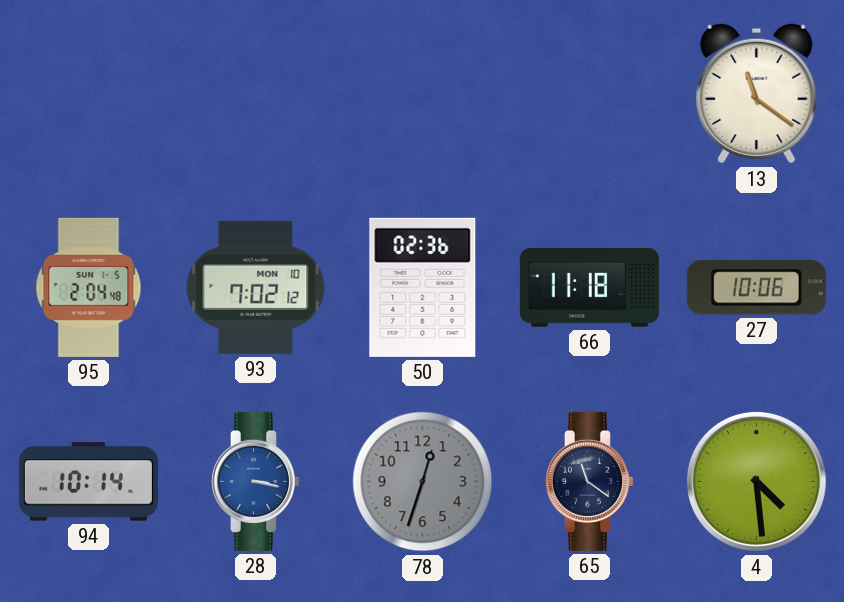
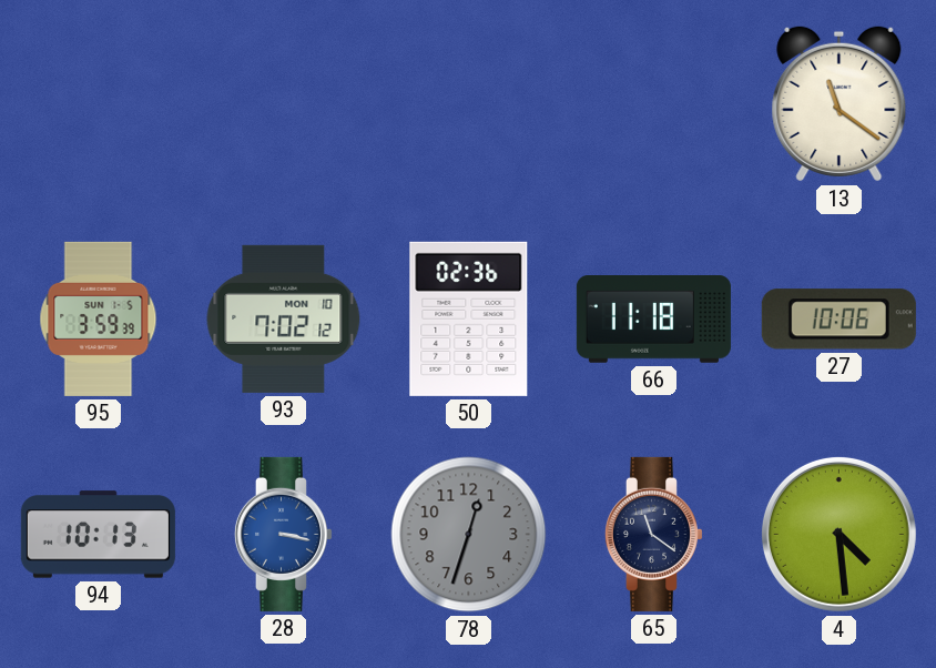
95: 2:04 -> 3:59 (99, 318)
94: 10:14 -> 10:13 (98, 535)
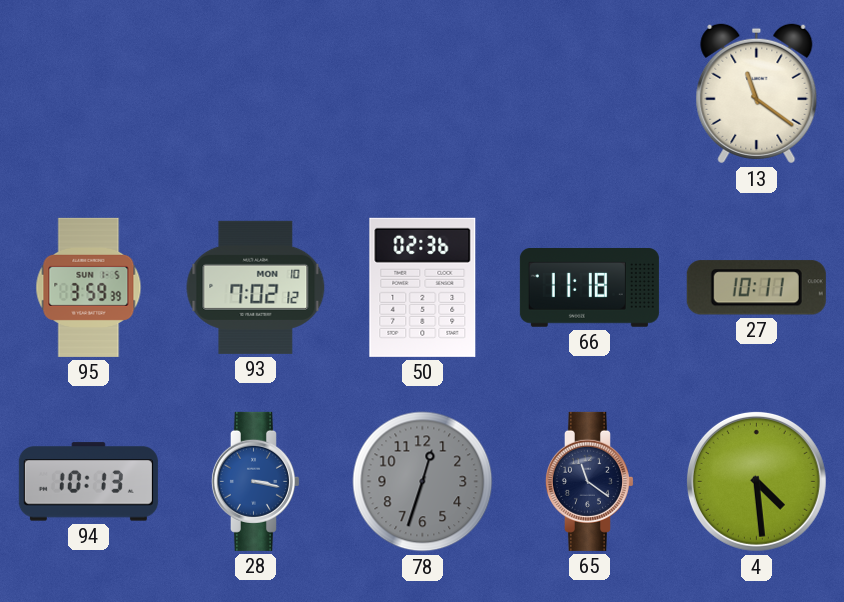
27: 10:06 -> 10:11 (756, 288)
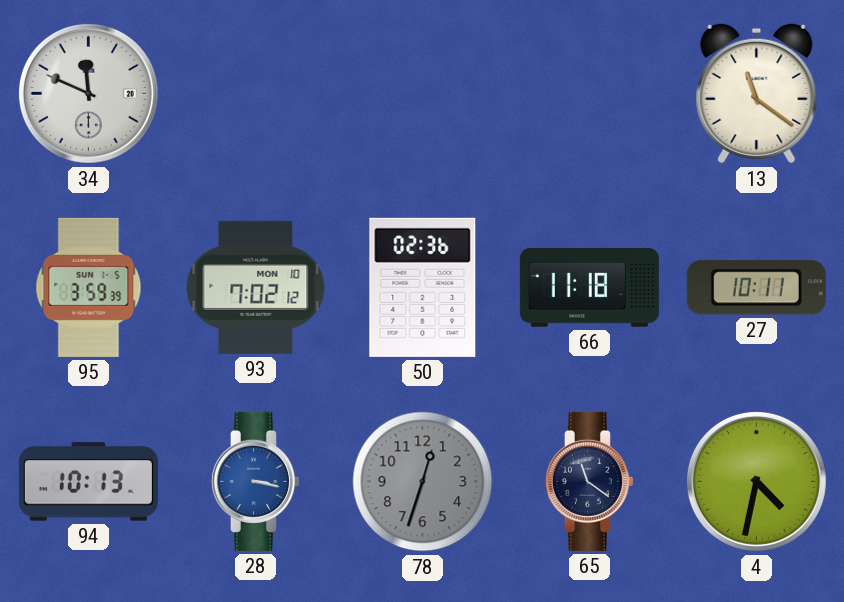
34: none -> 11:49 (88, 93)
4: 4:29 -> 4:32 (756, 481)
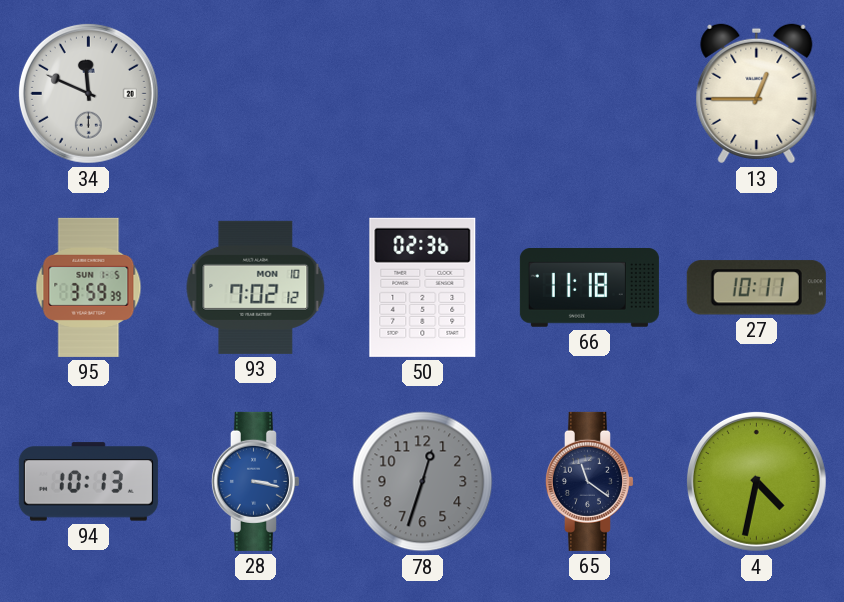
13: 11:21 -> 12:45 (757, 94)
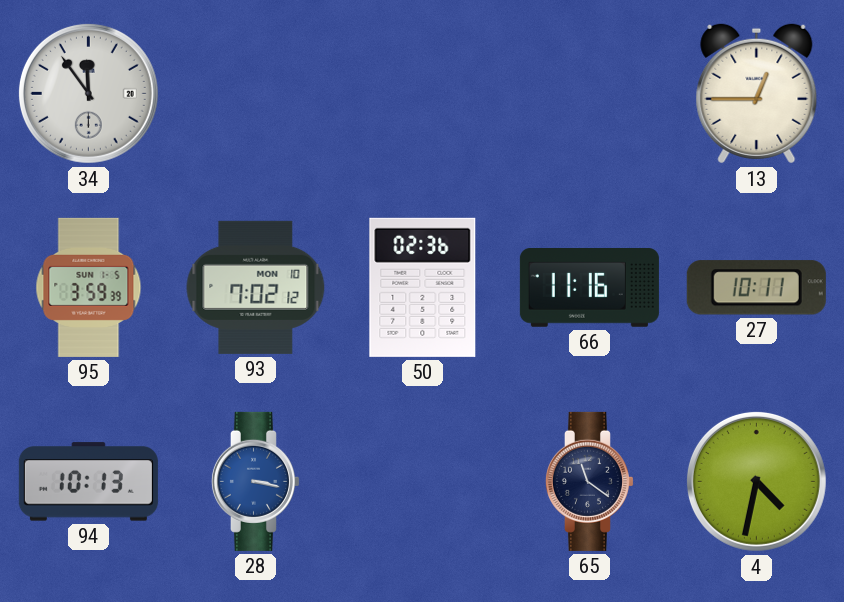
34: 11:49 -> 11:54 (88, 93)
66: 11:18 -> 11:16 (589, 288)
78: 12:33 -> none (423, 482)
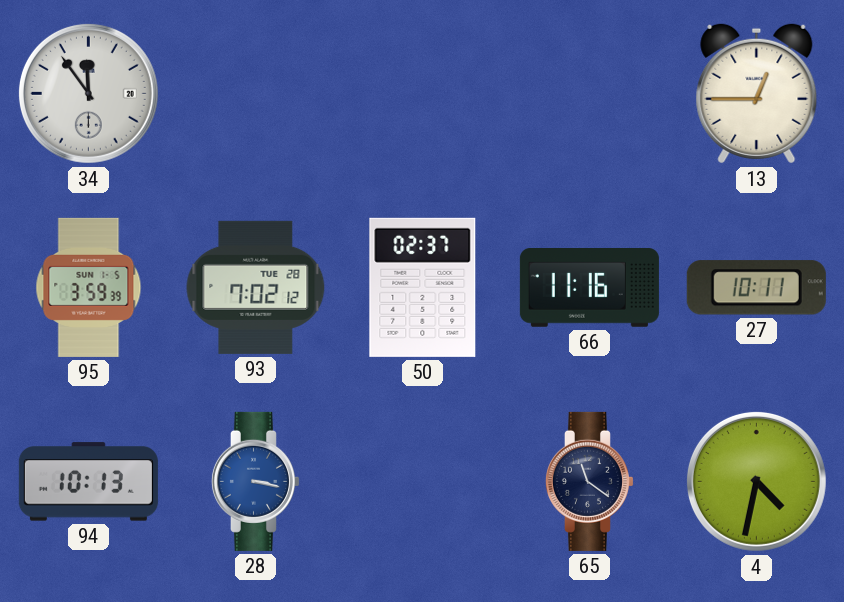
93 date: MON 10 -> TUE 28 (256, 287)
50: 02:36 -> 02:37 (423, 287)
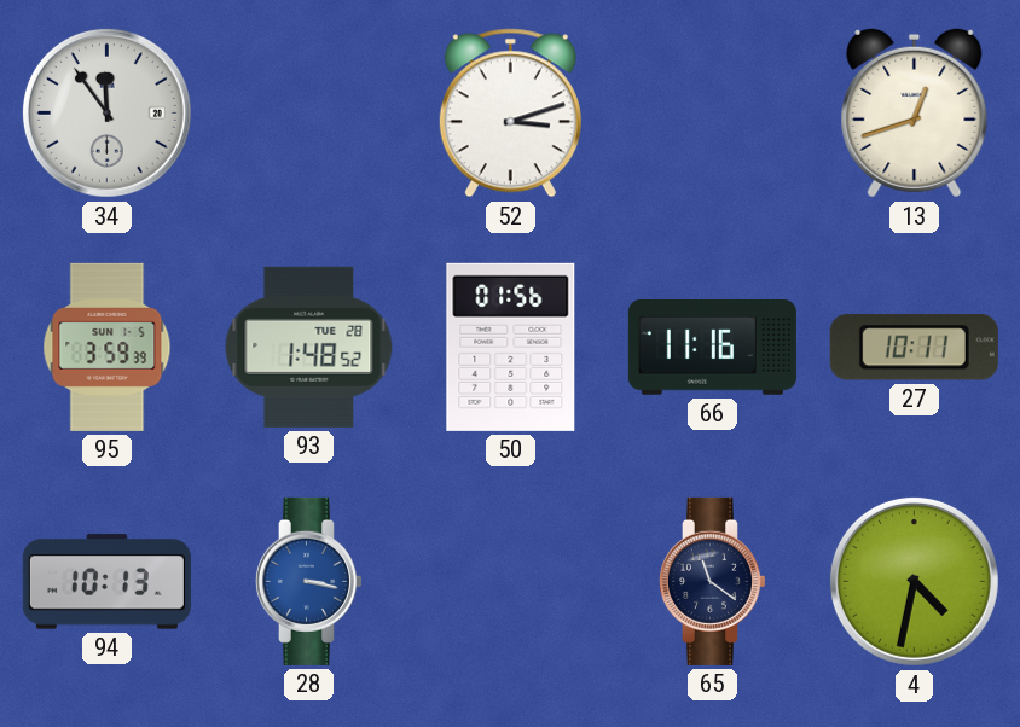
52: none -> 3:12 (510, 114)
13: 12:45 -> 12:42 (915, 114)
93: 7:02 -> 1:48 (309, 347)
50: 02:37 -> 01:56 (511, 347)
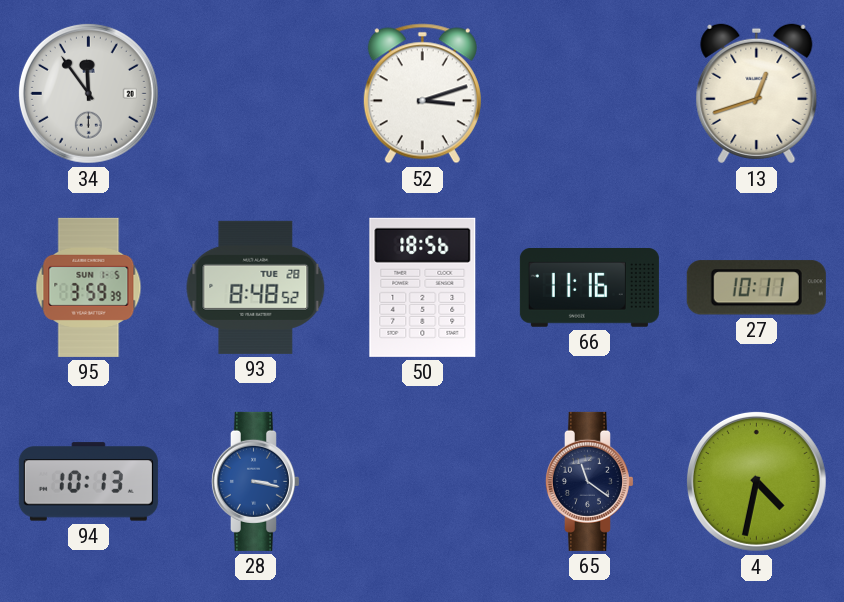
93: 1:48 -> 8:48 (256, 287)
50: 01:56 -> 18:56 (423, 287)
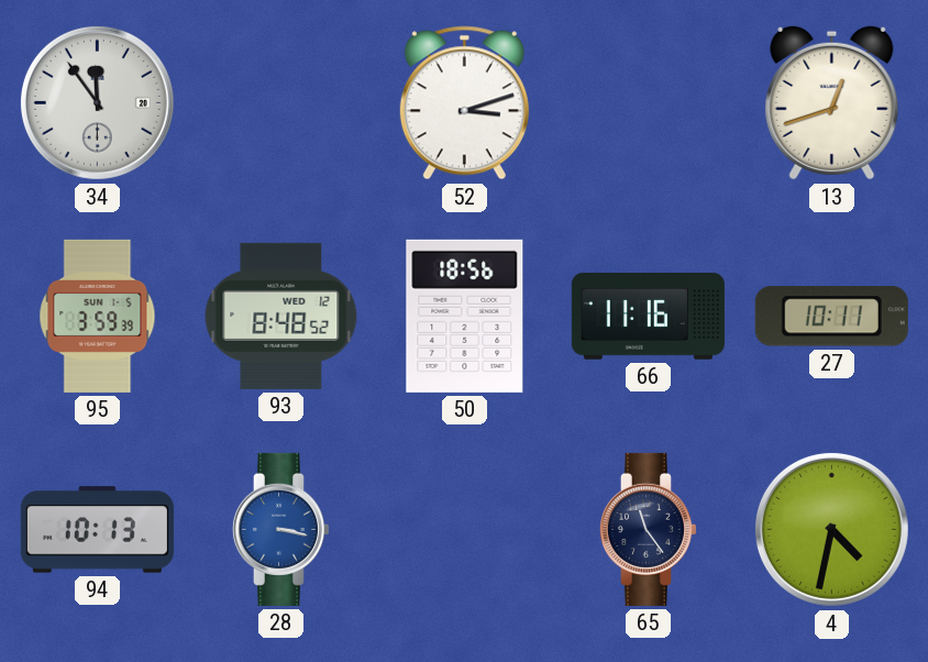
93 date: TUE 28 -> WED 12 (281, 316)
65: 11:21 -> 11:24 (648, 529)
